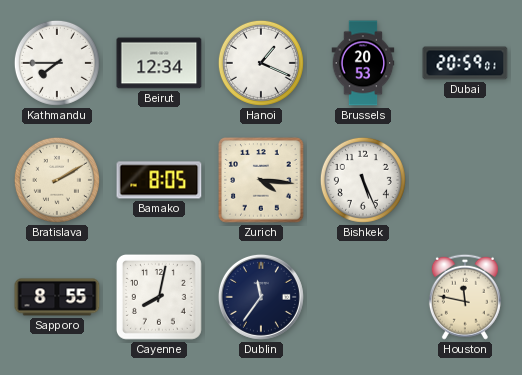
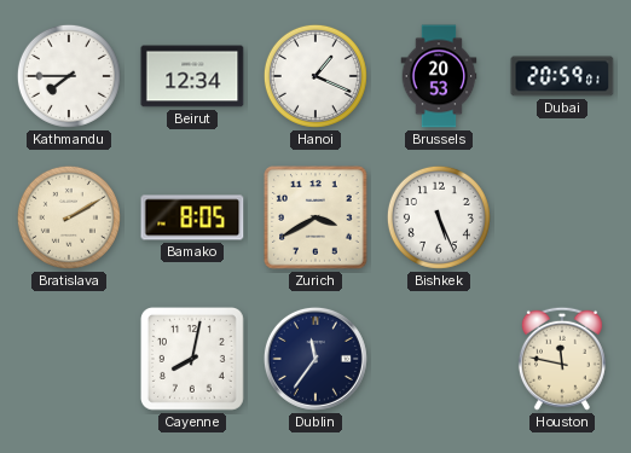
Zurich: 4:16 -> 3:40 (315, 217)
Sapporo: 8:55 -> none (57, 297)
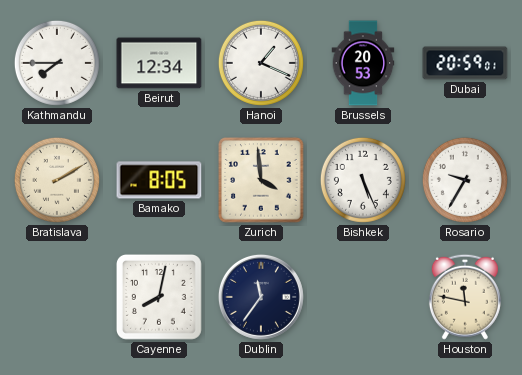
Zurich: 3:40 -> 3:59 (261, 180)
Rosario: none -> 9:35 (465, 180)
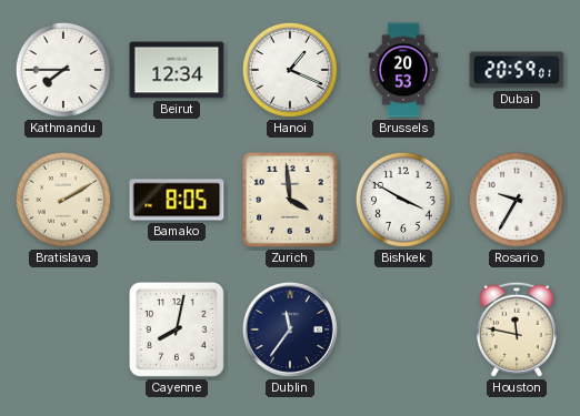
Bishkek: 5:26 -> 3:50 (403, 200)
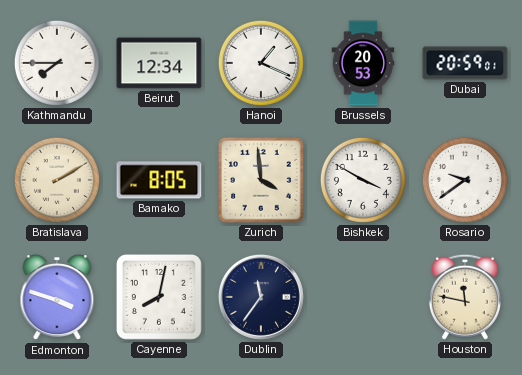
Rosario: 9:35 -> 9:39 (465, 180)
Edmonton: none -> 3:48 (57, 298)
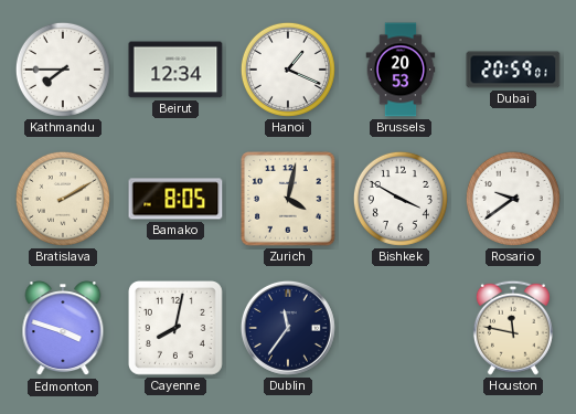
Zurich: 3:59 -> 4:02 (288, 199)
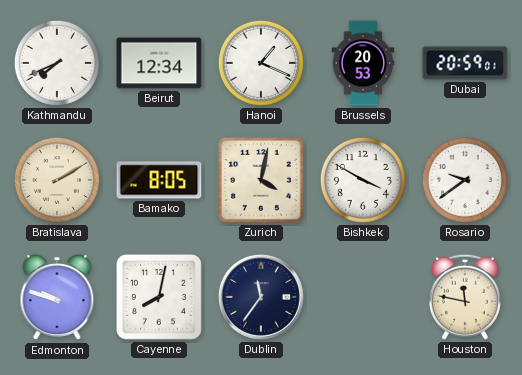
Kathmandu: 7:45 -> 7:41 (57, 63)
Edmonton: 3:48 -> 9:48 (57, 298)
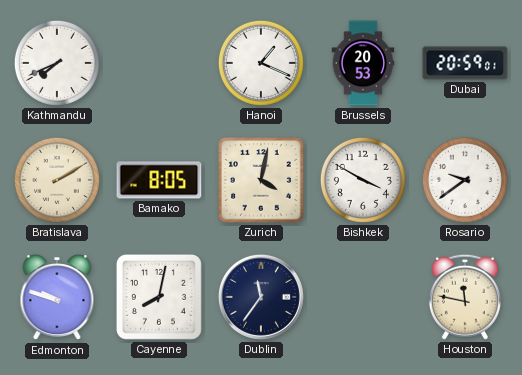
Beirut: 12:34 -> none (159, 63)
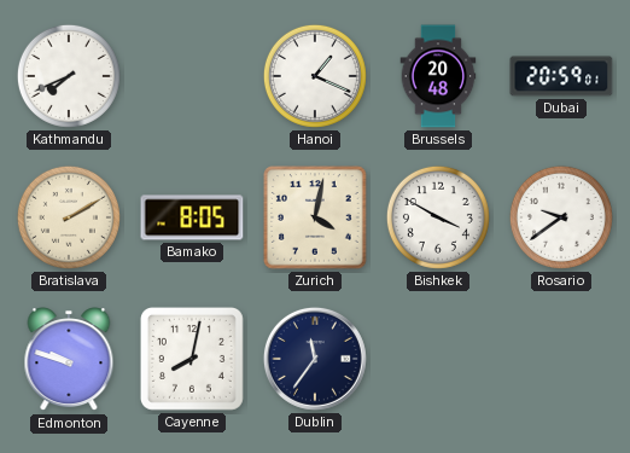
Brussels: 20:53 -> 20:48 (438, 76)
Houston: 11:47 -> none (465, 297)
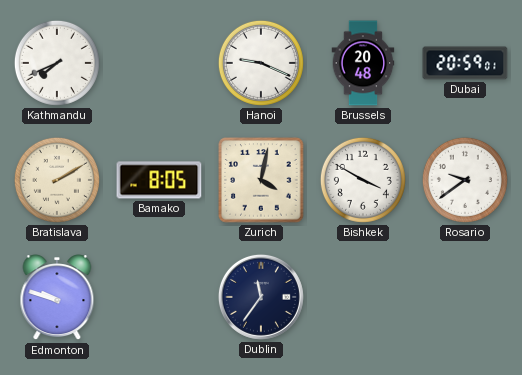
Hanoi: 1:19 -> 9:19 (261, 63)
Cayenne: 8:02 -> none (192, 359)
